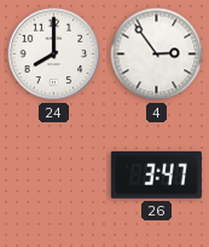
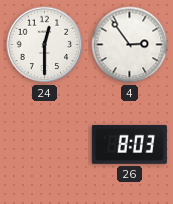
24: 8:00 -> 12:30 (45, 45)
26: 3:47 -> 8:03 (129, 144)
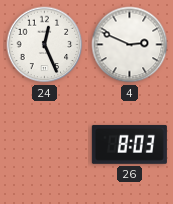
24: 12:30 -> 12:26 (45, 45)
4: 2:54 -> 2:49 (130, 45)
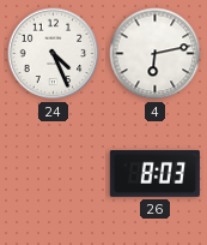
24: 12:26 -> 4:26 (54, 54)
4: 2:49 -> 6:13 (156, 54)
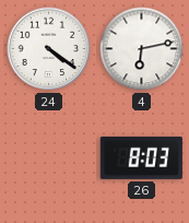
24: 4:26 -> 4:21 (49, 49)
